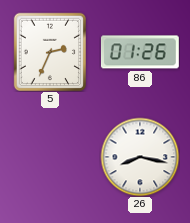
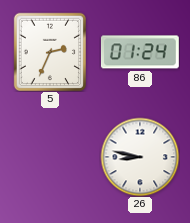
86: 01:26 -> 01:24 (140, 52)
26: 8:17 -> 8:47 (140, 157)
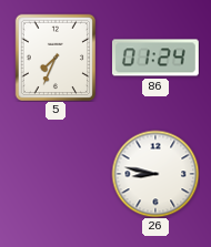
5: 2:34 -> 7:34 (54, 58)
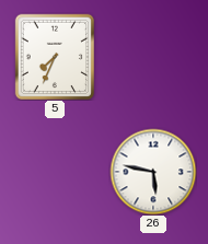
86: 01:24 -> none (155, 58)
26: 8:47 -> 5:47 (153, 172)
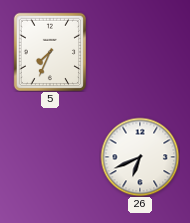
26: 5:47 -> 6:41 (140, 157)
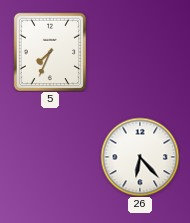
26: 6:41 -> 6:23 (140, 157)
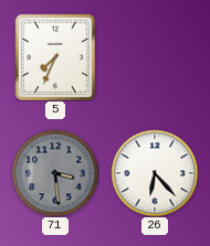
71: none -> 3:29 (55, 173)
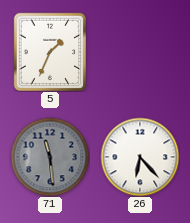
5: 7:34 -> 1:34 (49, 52)
71: 3:29 -> 11:29 (50, 157)
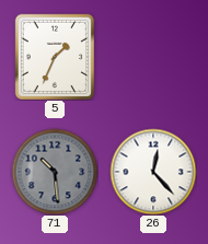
71: 11:29 -> 10:29 (55, 172)
26: 6:23 -> 12:23 (153, 172)
